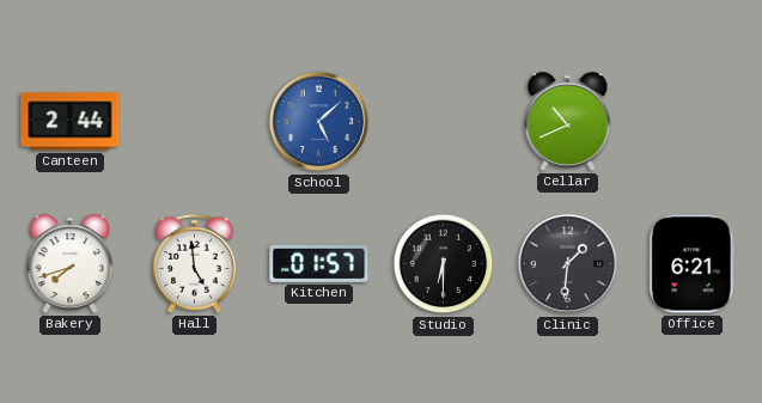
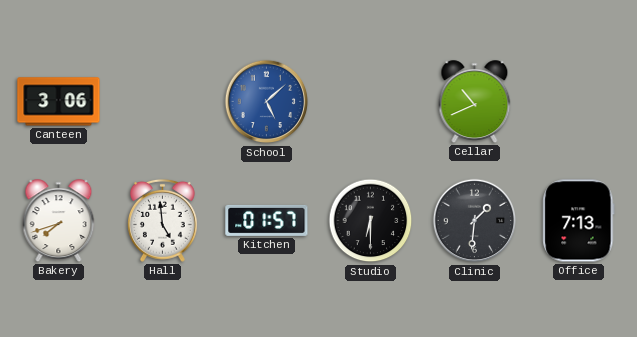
Canteen: 2:44 -> 3:06 (59, 102)
Office: 6:21 -> 7:13 (579, 221)
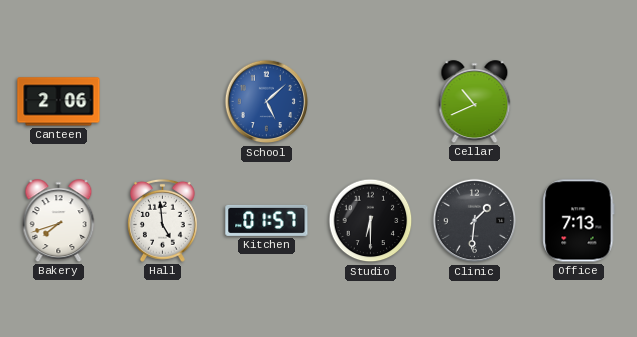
Canteen: 3:06 -> 2:06 (59, 102)
